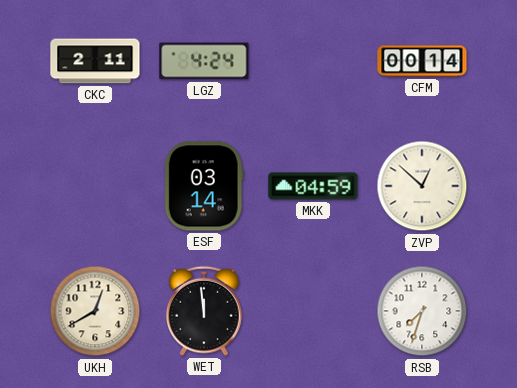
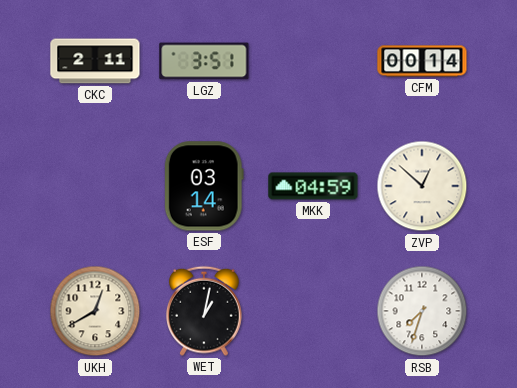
LGZ: 4:24 -> 3:51 (204, 61)
WET: 11:59 -> 1:02 (205, 311)
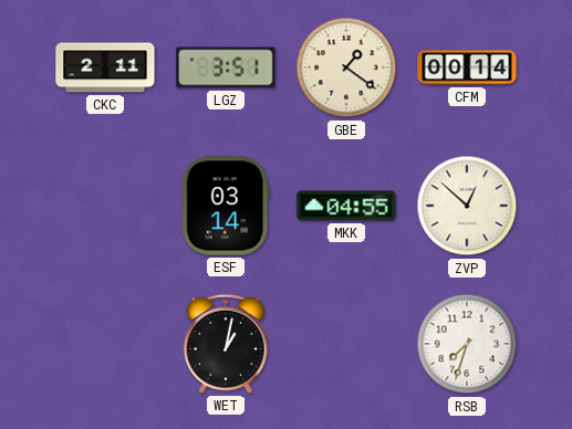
GBE: none -> 1:21 (346, 67)
MKK: 04:59 -> 04:55 (346, 206)
UKH: 12:40 -> none (95, 311)
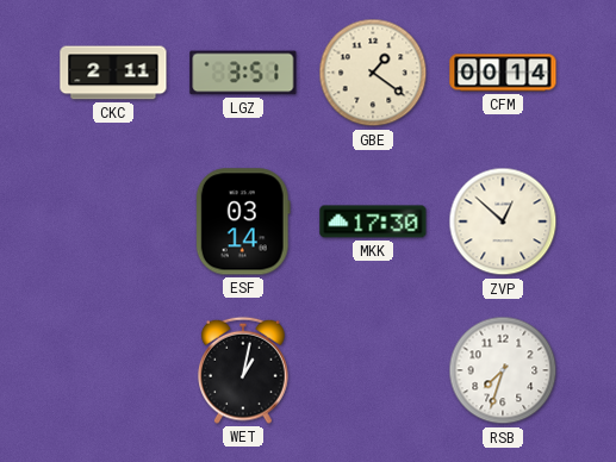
MKK: 04:55 -> 17:30 (373, 221)
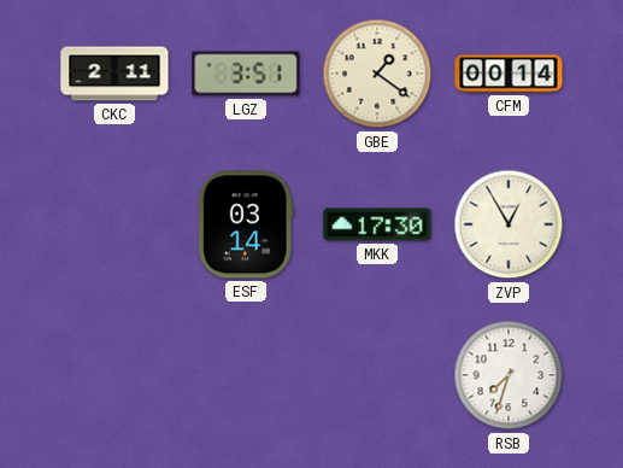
ZVP: 12:52 -> 12:55 (509, 224)
WET: 1:02 -> none (244, 370)
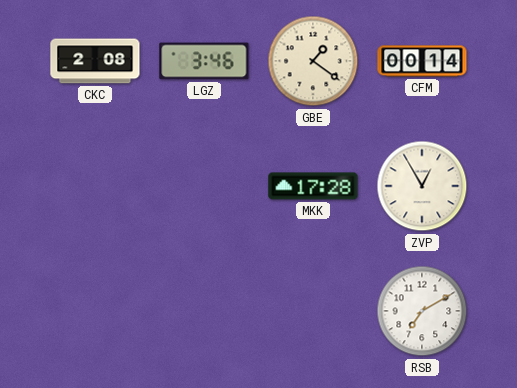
CKC: 2:11 -> 2:08 (95, 61)
LGZ: 3:51 -> 3:46 (204, 61)
ESF: 03:14 -> none (246, 224)
MKK: 17:30 -> 17:28 (313, 186)
RSB: 7:33 -> 7:10 (422, 311)
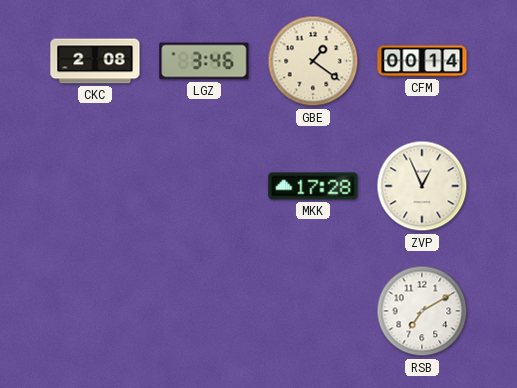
ZVP: 12:55 -> 12:56 (422, 186)
